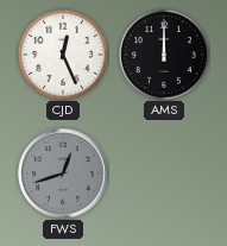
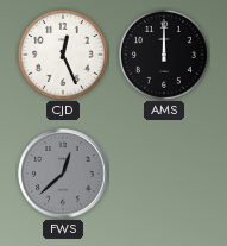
FWS: 12:42 -> 12:38 (63, 174)
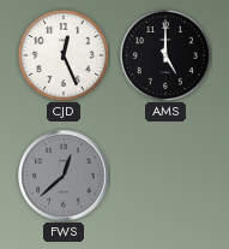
AMS: 12:00 -> 5:00 (165, 55)
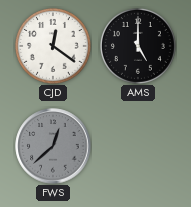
CJD: 12:26 -> 12:21 (53, 46)
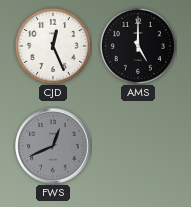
CJD: 12:21 -> 12:26 (53, 46)
FWS: 12:38 -> 12:41 (53, 146)
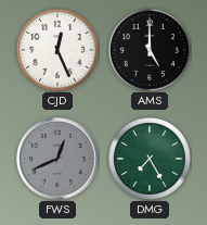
DMG: none -> 7:25 (150, 159)
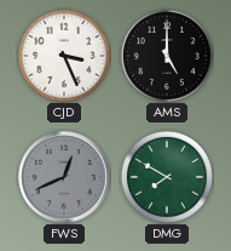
CJD: 12:26 -> 3:26 (64, 56)
DMG: 7:25 -> 7:50 (167, 177)
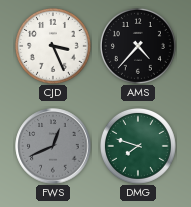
AMS: 5:00 -> 4:37 (138, 46)
DMG: 7:50 -> 7:48 (138, 146)
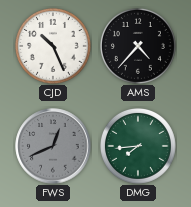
CJD: 3:26 -> 10:26 (53, 46)
DMG: 7:48 -> 7:44 (138, 146)
